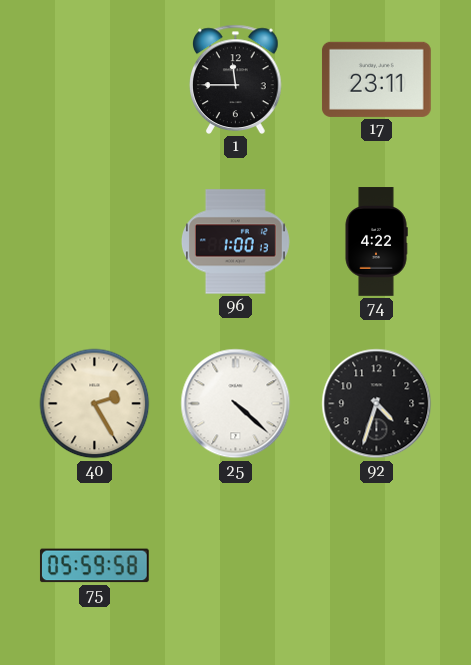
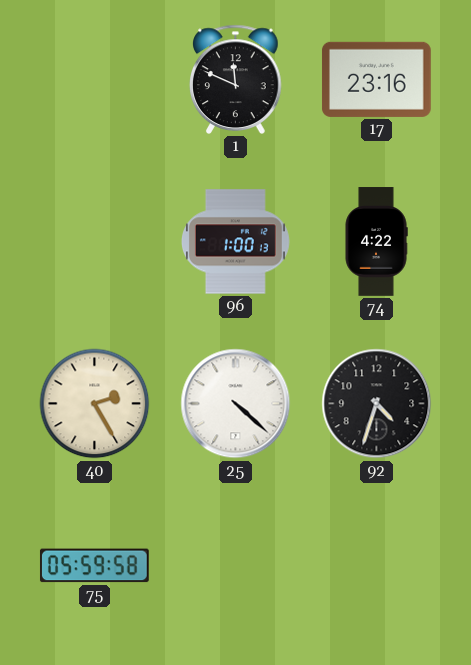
1: 11:45 -> 11:49 (236, 79)
17: 23:11 -> 23:16 (376, 79)
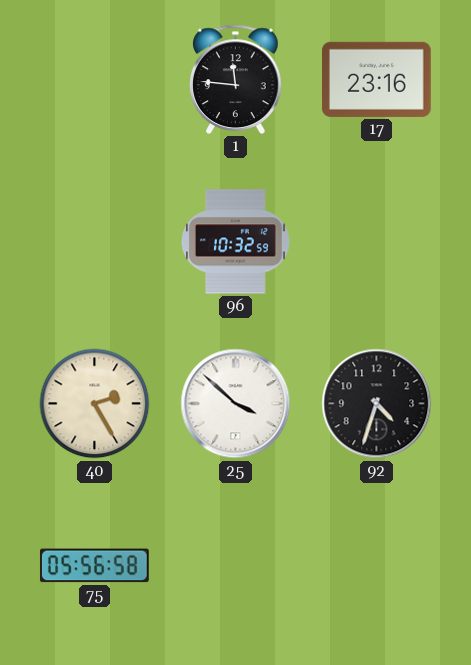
1: 11:49 -> 11:46 (236, 79)
96: 1:00 -> 10:32 (235, 242)
74: 4:22 -> none (376, 242)
25: 4:22 -> 3:52 (236, 404)
75: 05:59 -> 05:56 (94, 566)
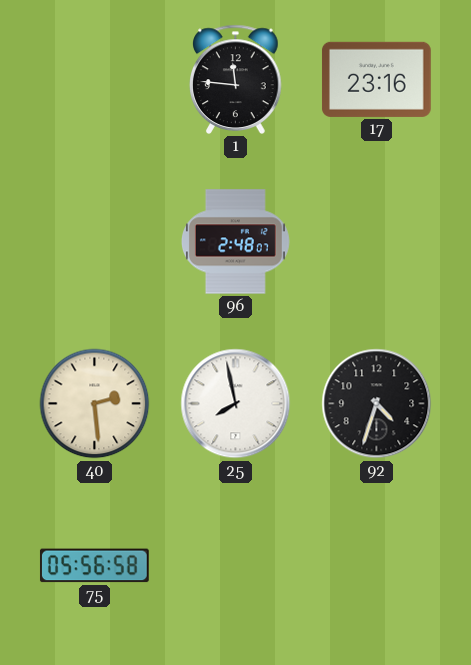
96: 10:32 -> 2:48 (235, 242)
40: 2:25 -> 2:29 (95, 404)
25: 3:52 -> 7:58 (236, 404)
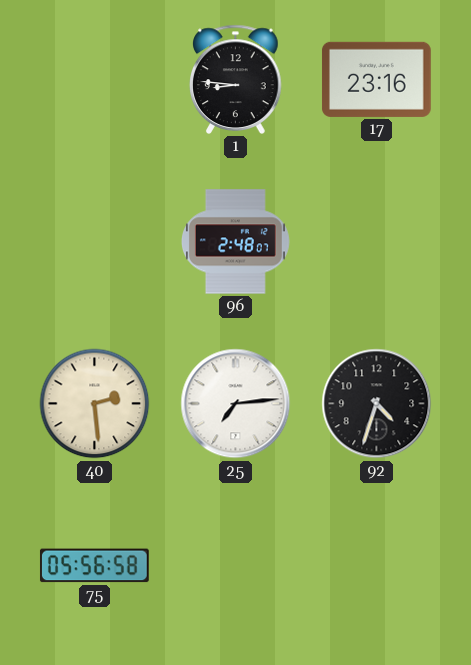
1: 11:46 -> 8:46 (236, 79)
25: 7:58 -> 7:14 (236, 404)
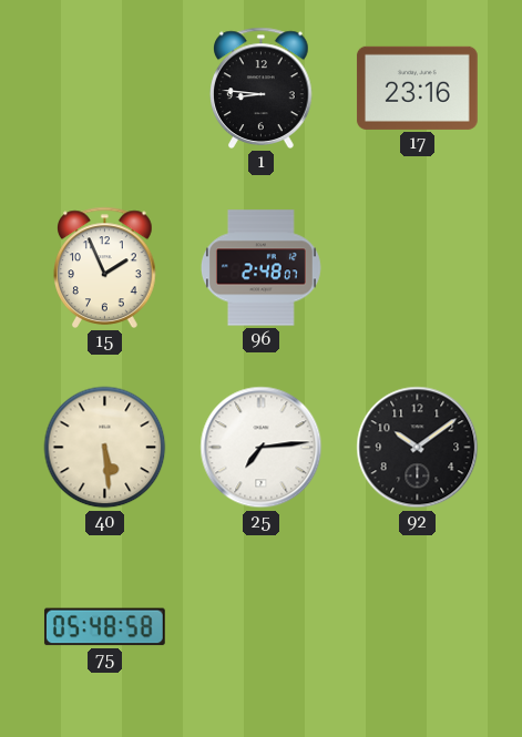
15: none -> 1:56 (105, 267)
40: 2:29 -> 5:29 (105, 448)
92: 4:33 -> 10:09 (418, 448)
75: 05:56 -> 05:48 (104, 627)
